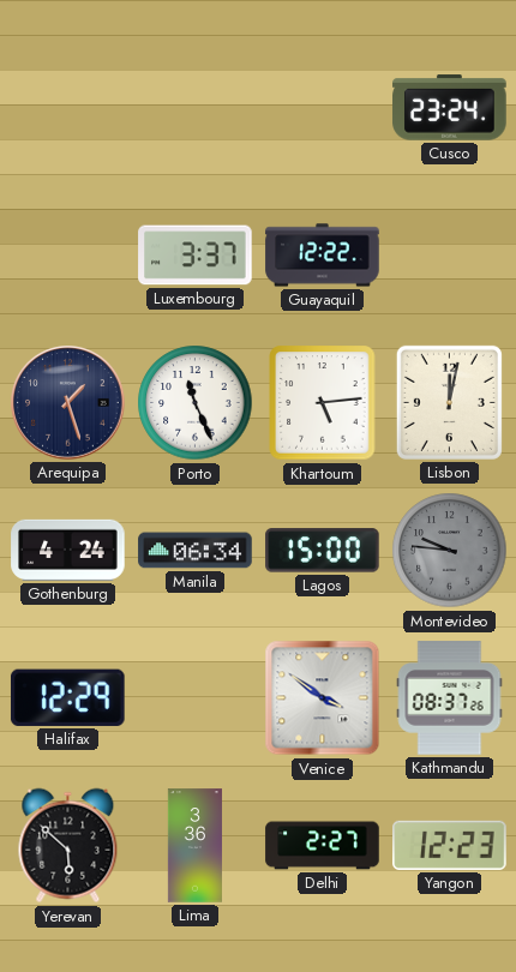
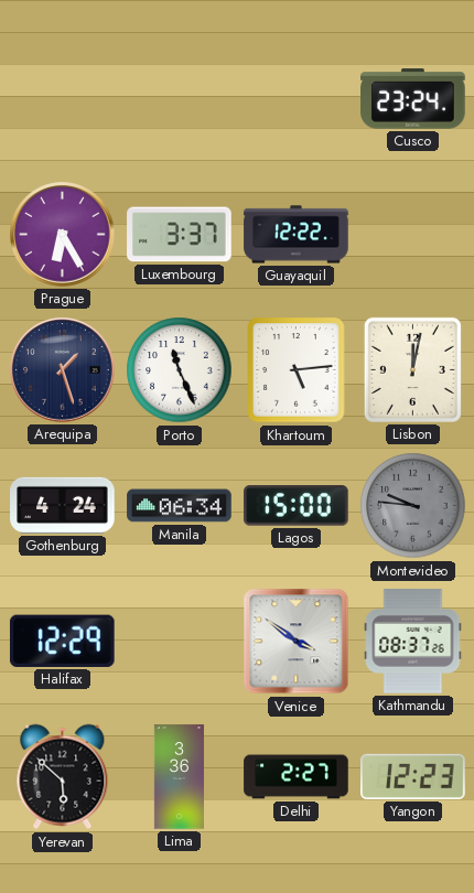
Prague: none -> 6:25 (63, 235)
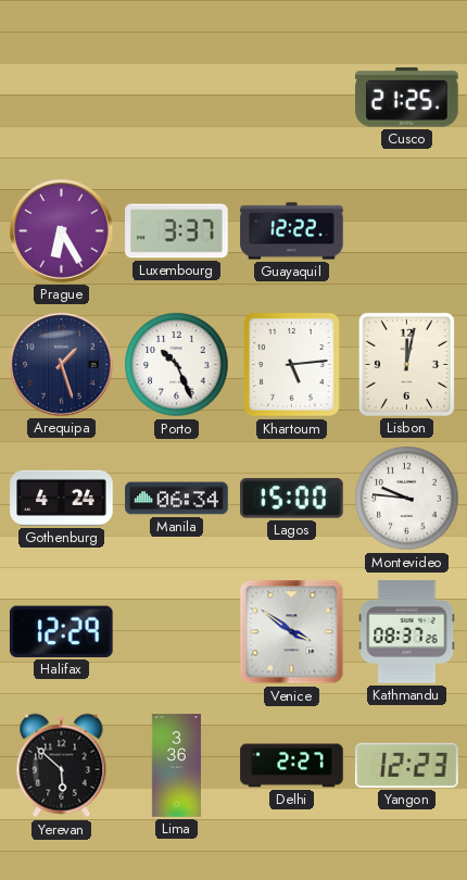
Cusco: 23:24 -> 21:25 (407, 98)
Porto: 11:26 -> 10:26 (177, 365)
Montevideo dial: grey -> white (407, 499)
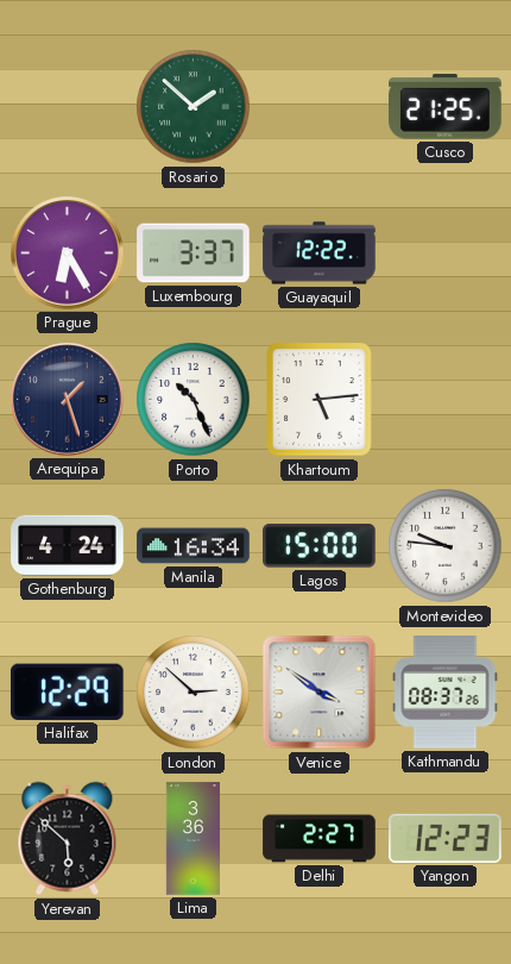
Rosario: none -> 1:52 (194, 107)
Lisbon: 12:02 -> none (406, 364)
Manila: 06:34 -> 16:34 (194, 546)
London: none -> 2:52 (194, 693)
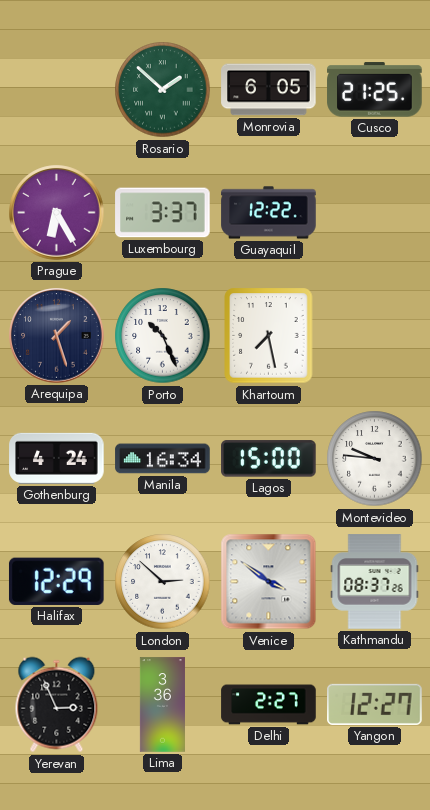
Monrovia: none -> 6:05 (269, 90)
Khartoum: 5:14 -> 7:28 (269, 336)
Yerevan: 5:52 -> 2:56 (57, 705)
Yangon: 12:23 -> 12:27 (375, 704)
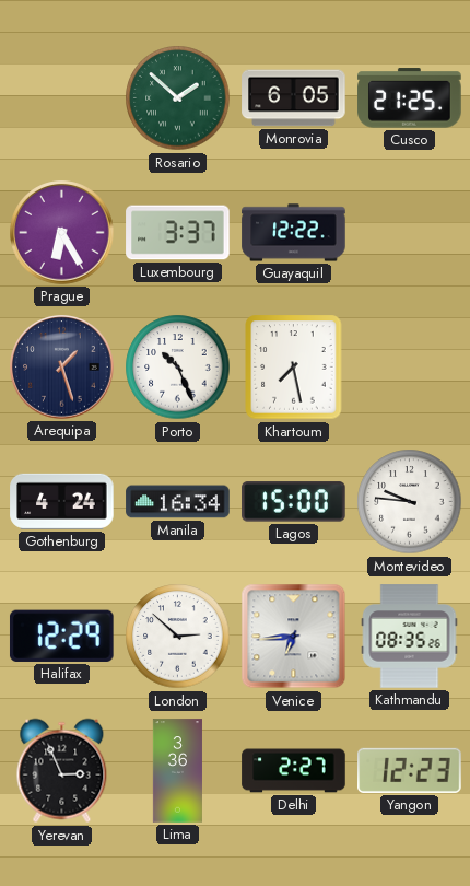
Venice: 3:51 -> 6:44 (294, 637)
Kathmandu: 08:37 -> 08:35 (410, 637)
Yangon: 12:27 -> 12:23 (410, 770)
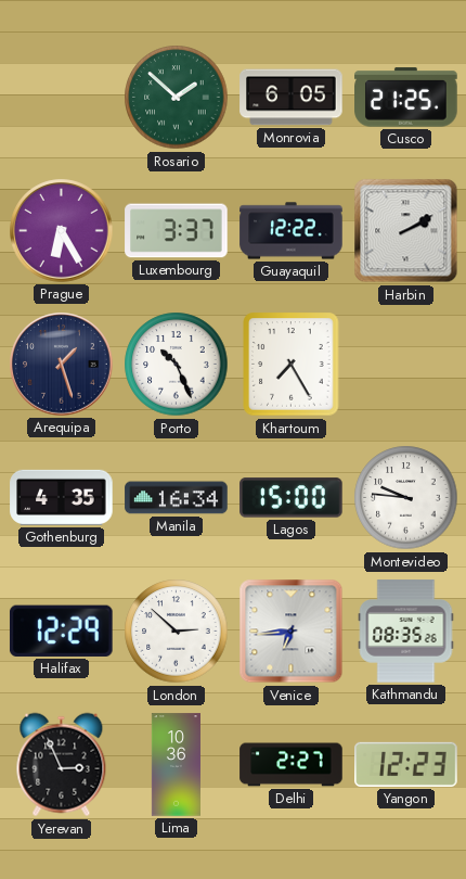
Harbin: none -> 2:10 (406, 231)
Khartoum: 7:28 -> 7:25 (292, 365)
Gothenburg: 4:24 -> 4:35 (62, 497)
Lima: 3:36 -> 10:36 (176, 765)
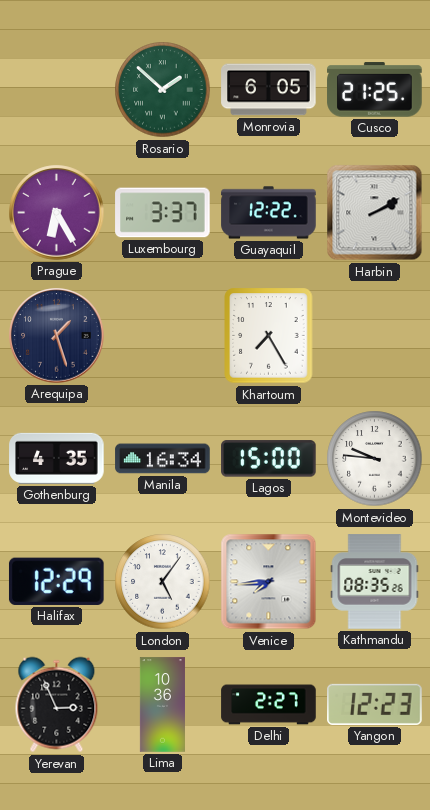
Porto: 10:26 -> none (177, 365)
London: 2:52 -> 5:06 (163, 582)
Venice: 6:44 -> 7:44 (269, 582)
